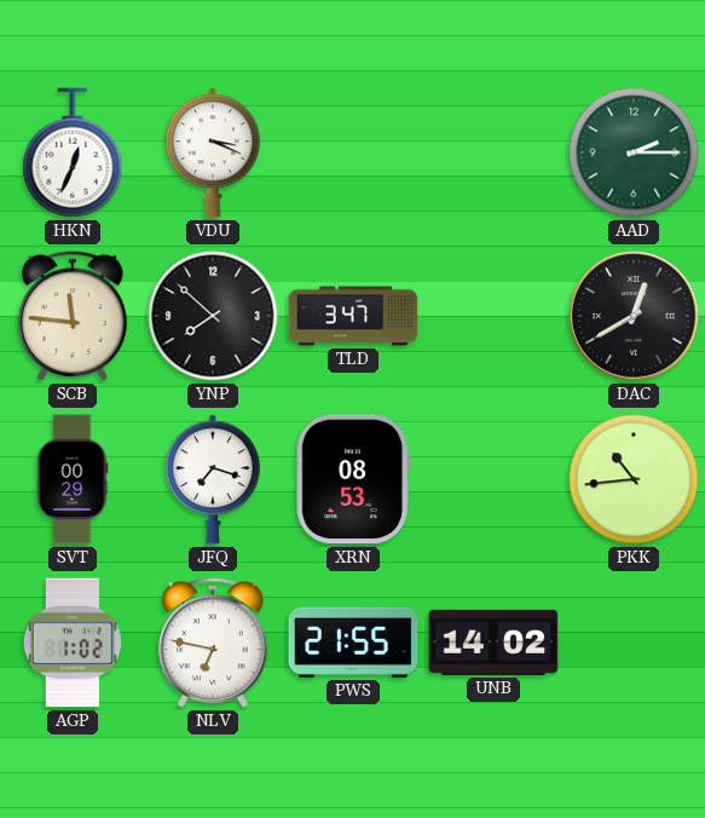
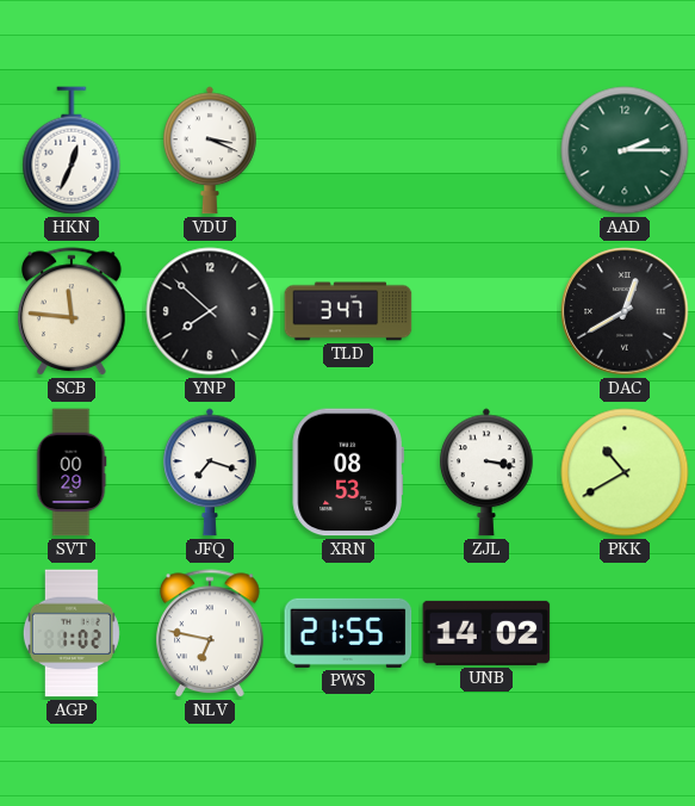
ZJL: none -> 3:17 (488, 472)
PKK: 10:44 -> 10:40 (625, 472)
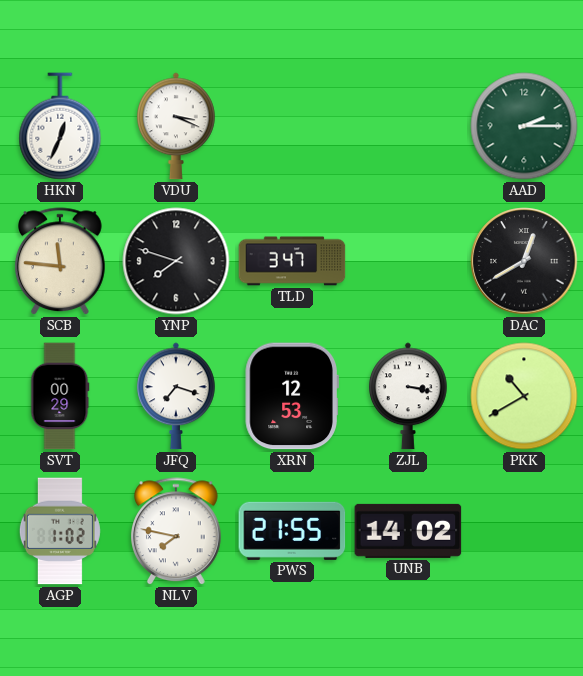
YNP: 7:52 -> 7:48 (176, 261)
XRN: 08:53 -> 12:53 (292, 396)
NLV: 6:47 -> 7:47 (177, 532)
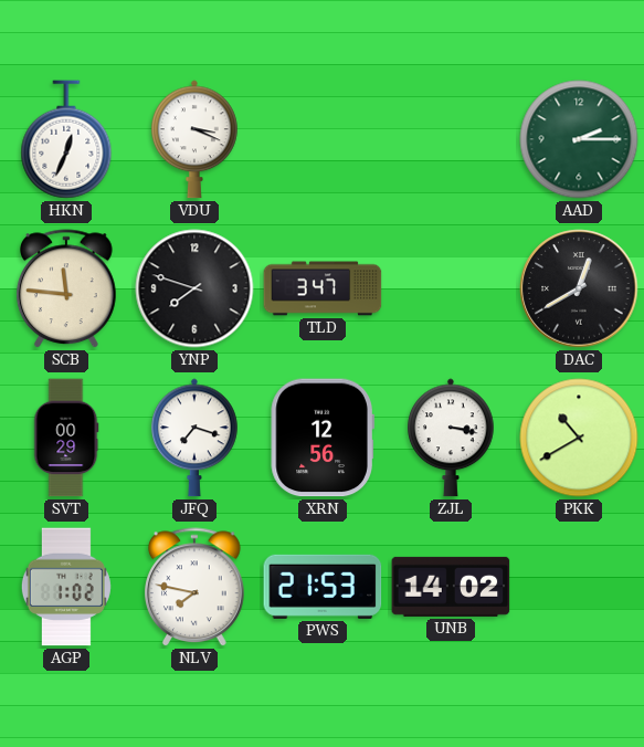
XRN: 12:53 -> 12:56 (323, 438)
PWS: 21:55 -> 21:53 (323, 587)
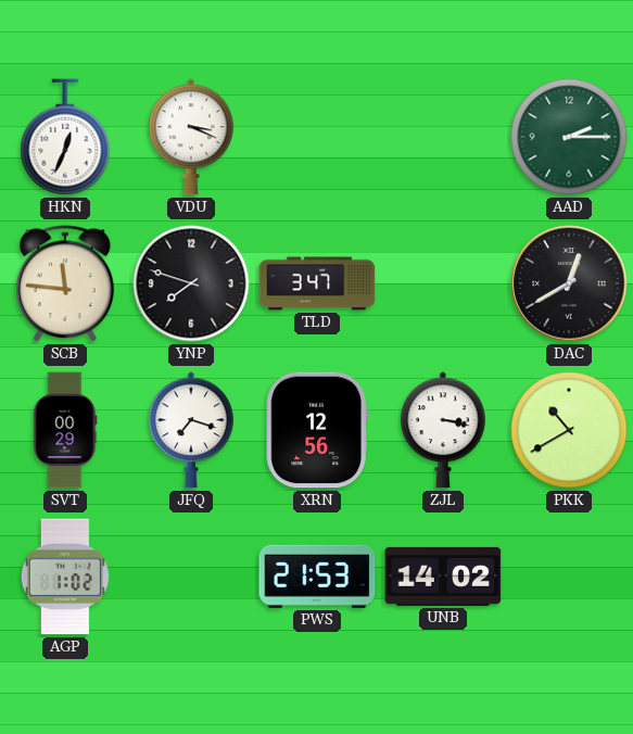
NLV: 7:47 -> none (196, 588)
